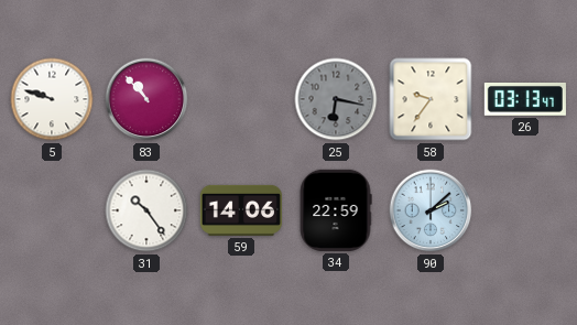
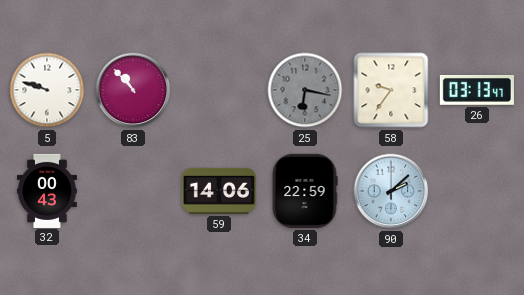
32: none -> 00:43 (47, 190)
31: 10:24 -> none (146, 210)
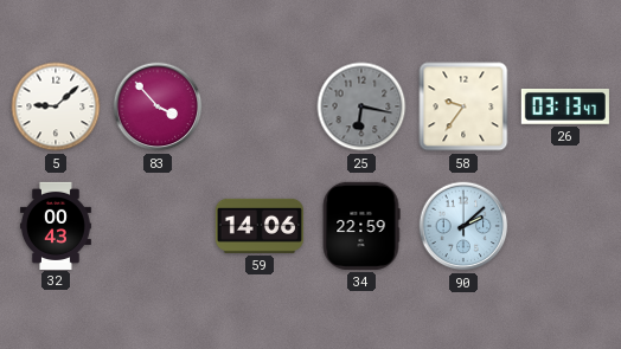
5: 9:48 -> 9:08 (56, 106)
83: 10:53 -> 3:53 (158, 106)
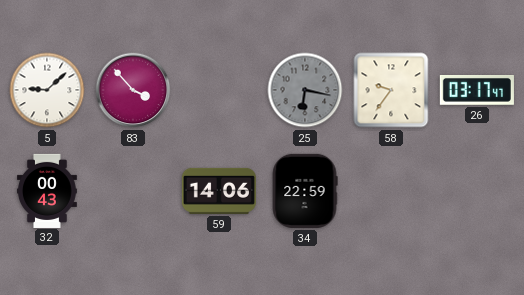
26: 03:13 -> 03:17 (477, 91)
90: 2:08 -> none (463, 226)
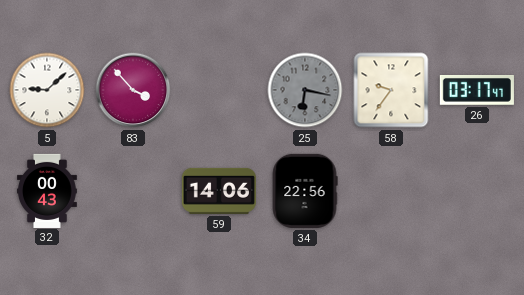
34: 22:59 -> 22:56 (305, 191)
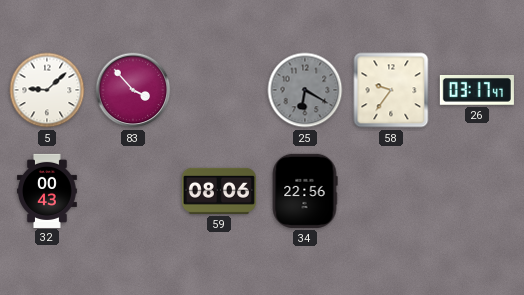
25: 6:17 -> 6:20 (305, 90)
59: 14:06 -> 08:06 (219, 191)
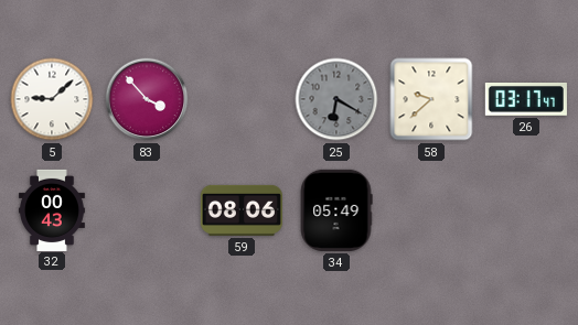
58: 9:36 -> 9:38 (431, 99)
34: 22:56 -> 05:49 (336, 210)
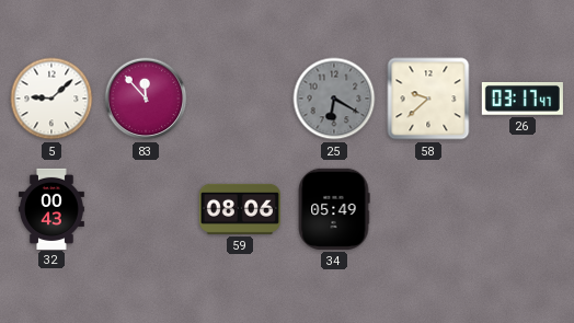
83: 3:53 -> 11:53 (146, 99)
